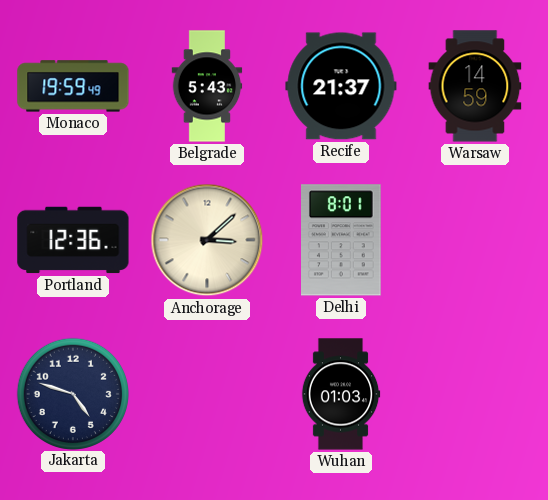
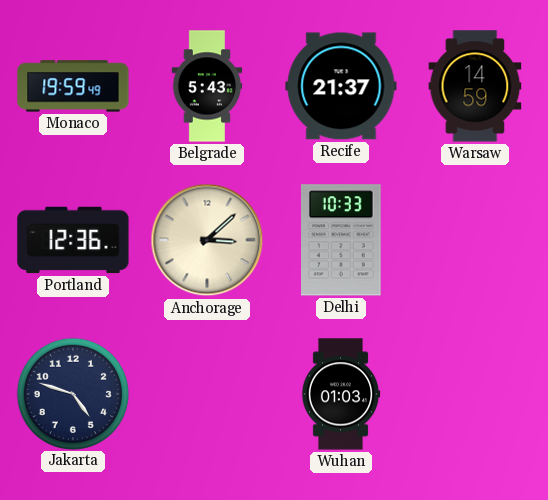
Delhi: 8:01 -> 10:33 (342, 240)
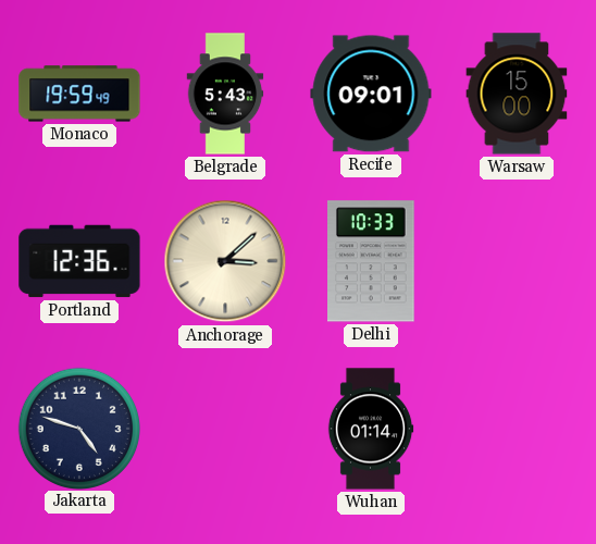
Recife: 21:37 -> 09:01 (371, 94)
Warsaw: 14:59 -> 15:00 (517, 94)
Wuhan: 01:03 -> 01:14 (371, 429)
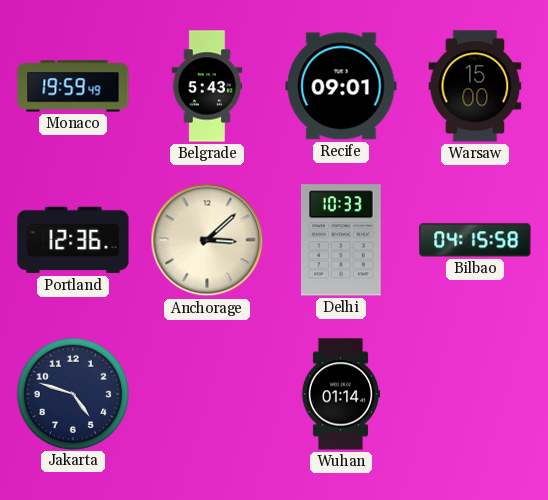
Bilbao: none -> 04:15 (475, 240)
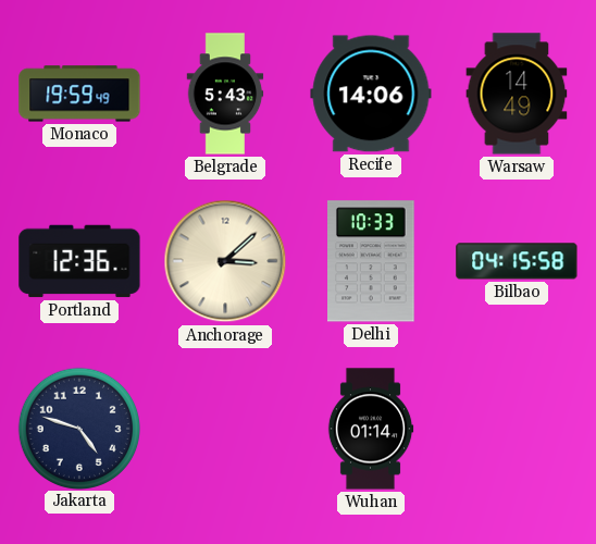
Recife: 09:01 -> 14:06 (371, 94)
Warsaw: 15:00 -> 14:49 (517, 94)
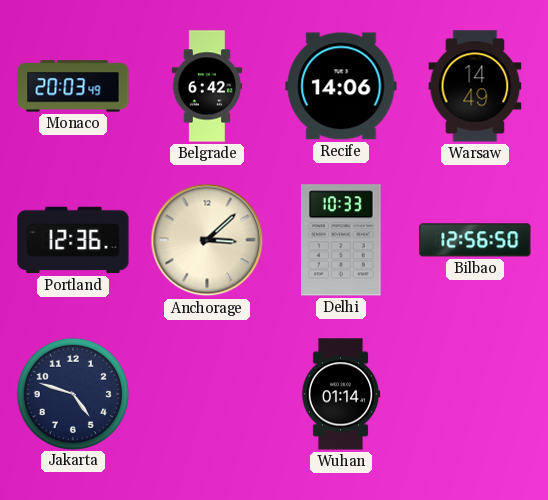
Monaco: 19:59 -> 20:03 (73, 86)
Belgrade: 5:43 -> 6:42 (207, 86)
Bilbao: 04:15 -> 12:56 (475, 240)
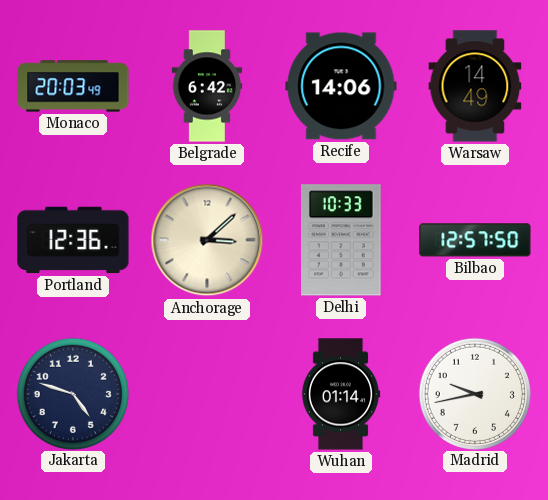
Bilbao: 12:56 -> 12:57 (475, 240)
Madrid: none -> 9:43 (474, 393)
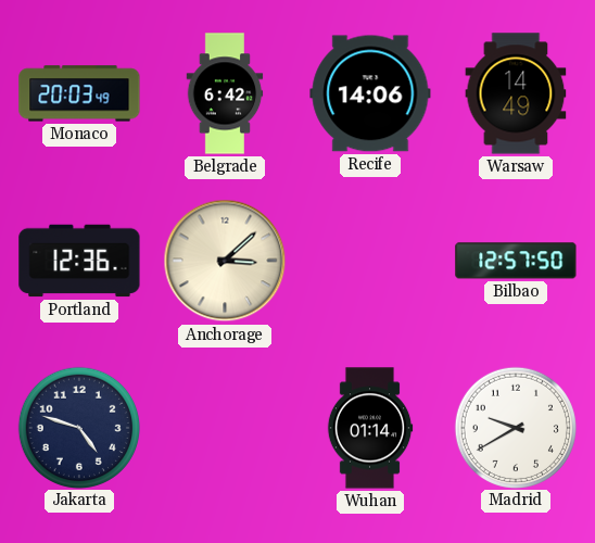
Delhi: 10:33 -> none (342, 240)
Madrid: 9:43 -> 9:40 (515, 427)
